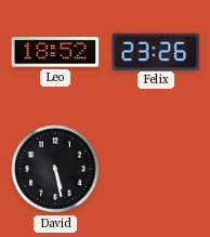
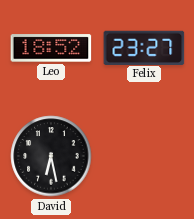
Felix: 23:26 -> 23:27 (144, 47)
David: 5:28 -> 6:28 (51, 156)
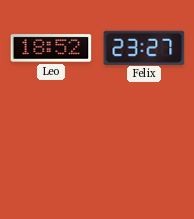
David: 6:28 -> none (51, 156)
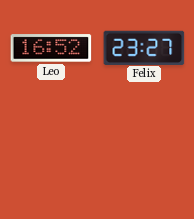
Leo: 18:52 -> 16:52 (51, 48)
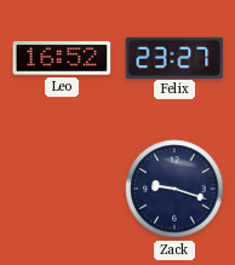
Zack: none -> 9:18 (174, 189)
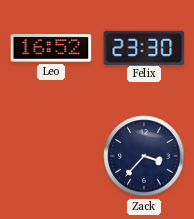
Felix: 23:27 -> 23:30 (144, 47)
Zack: 9:18 -> 3:37 (144, 156)
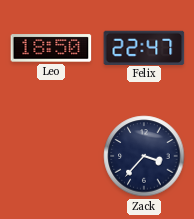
Leo: 16:52 -> 18:50 (51, 48)
Felix: 23:30 -> 22:47 (144, 47)
